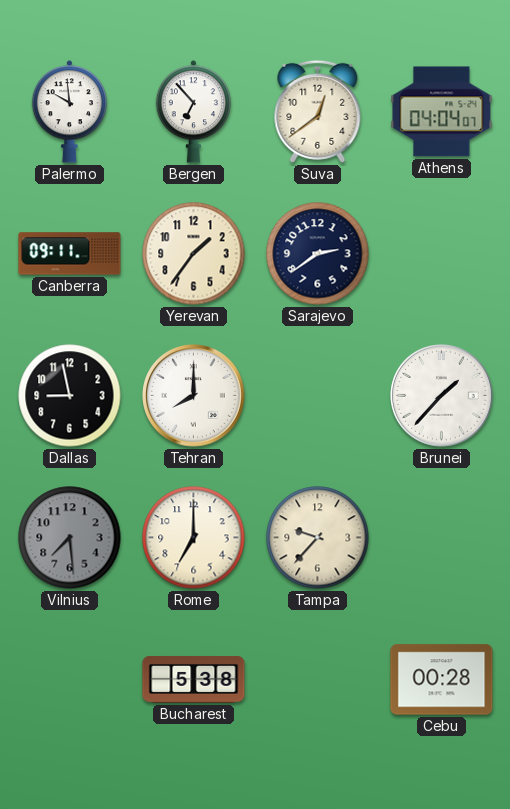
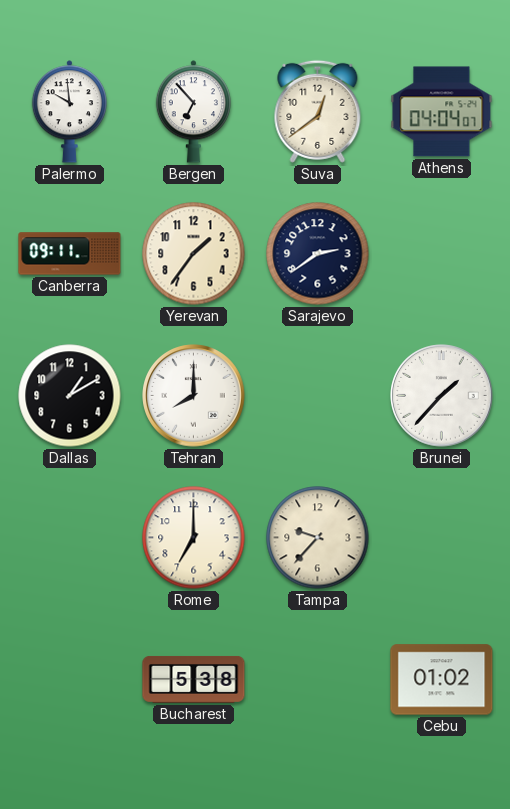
Dallas: 8:58 -> 1:10 (70, 396)
Vilnius: 7:29 -> none (70, 538)
Cebu: 00:28 -> 01:02 (442, 680)
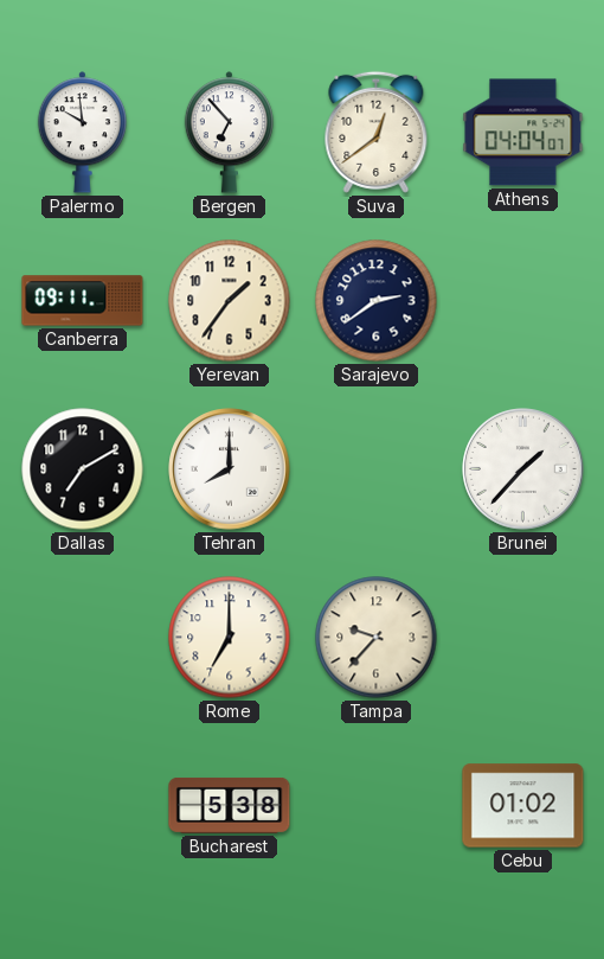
Dallas: 1:10 -> 7:10 (83, 469)
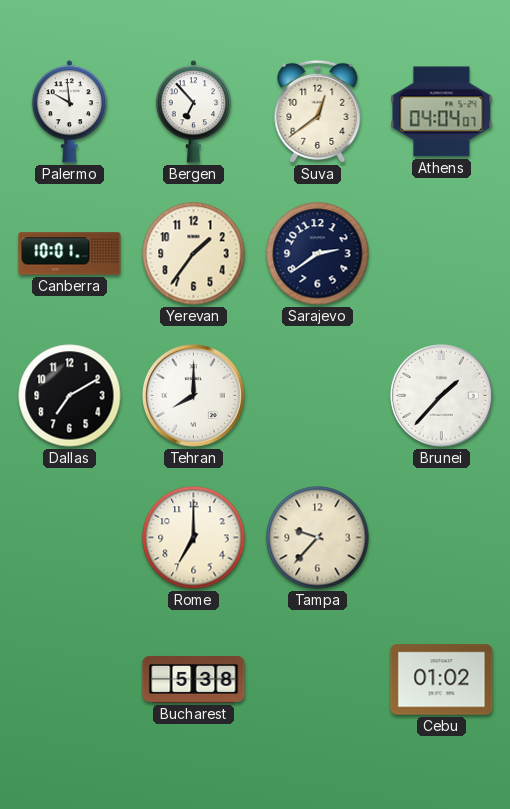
Canberra: 09:11 -> 10:01 (70, 254)
